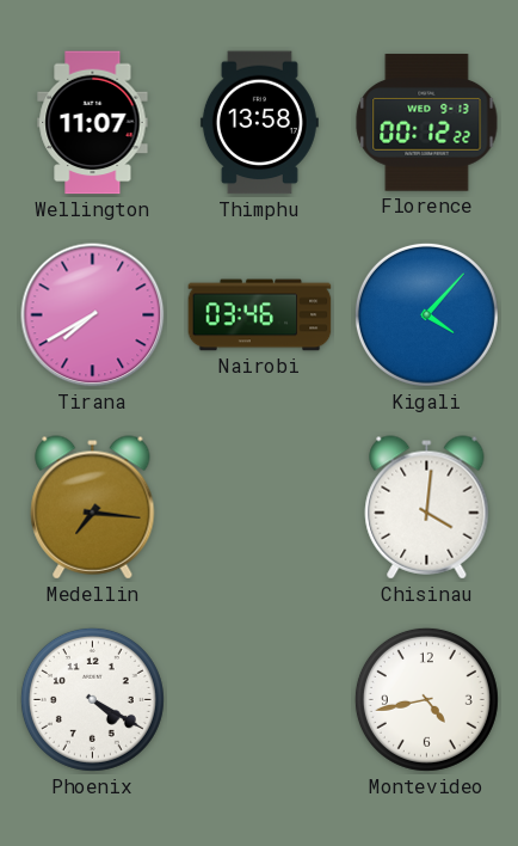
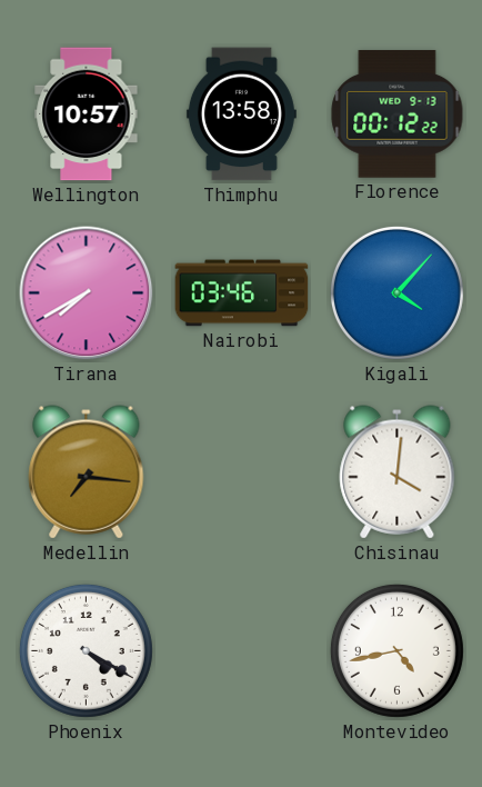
Wellington: 11:07 -> 10:57 (87, 114)
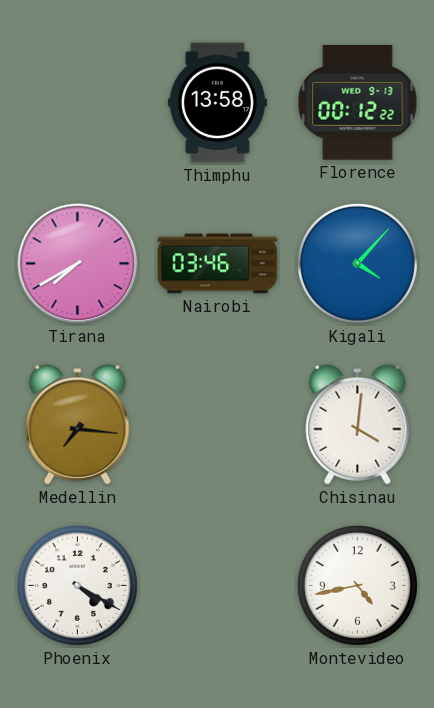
Wellington: 10:57 -> none (87, 114)
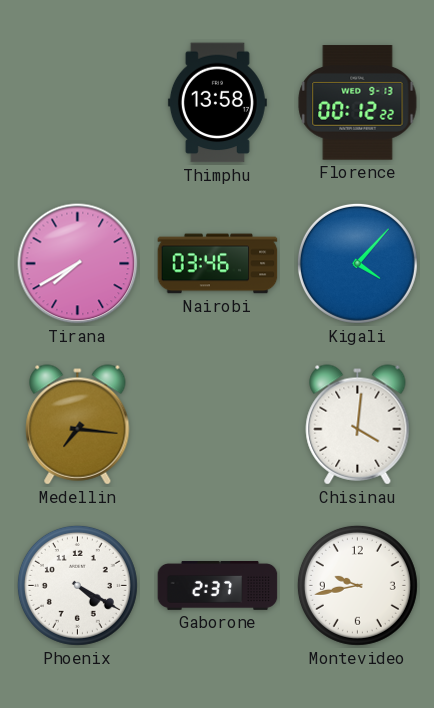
Gaborone: none -> 2:37 (218, 586)
Montevideo: 4:43 -> 9:43 (357, 585)
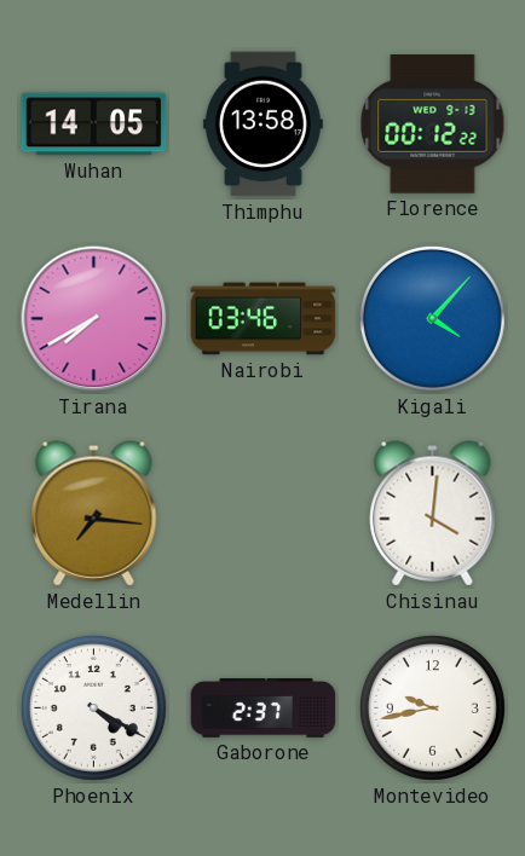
Wuhan: none -> 14:05 (94, 125)
